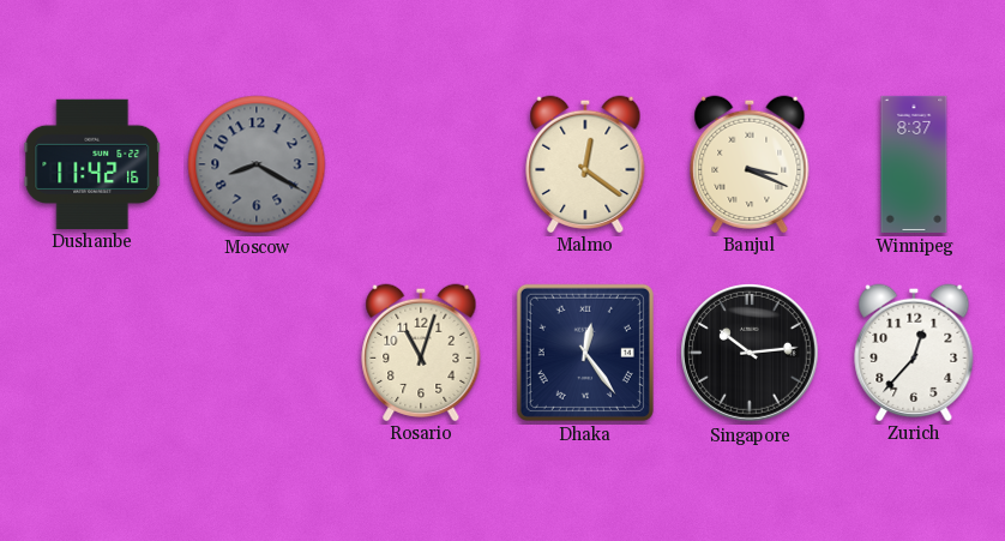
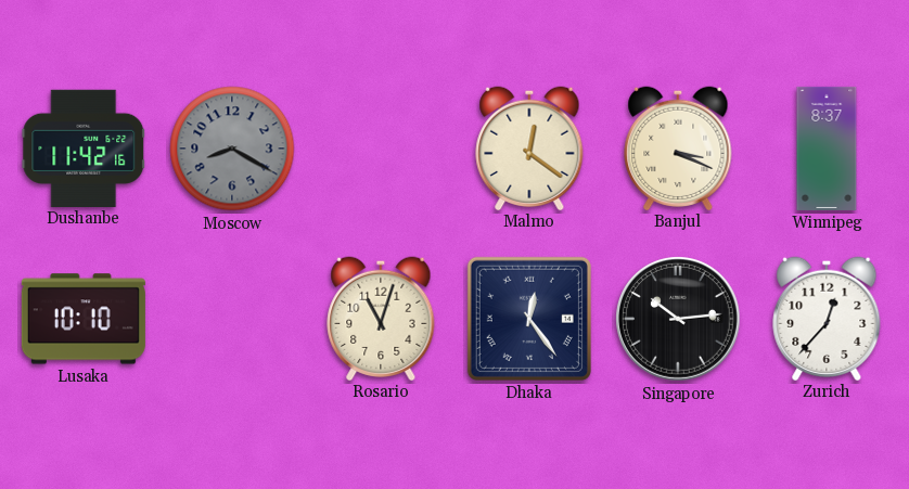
Lusaka: none -> 10:10 (84, 319)
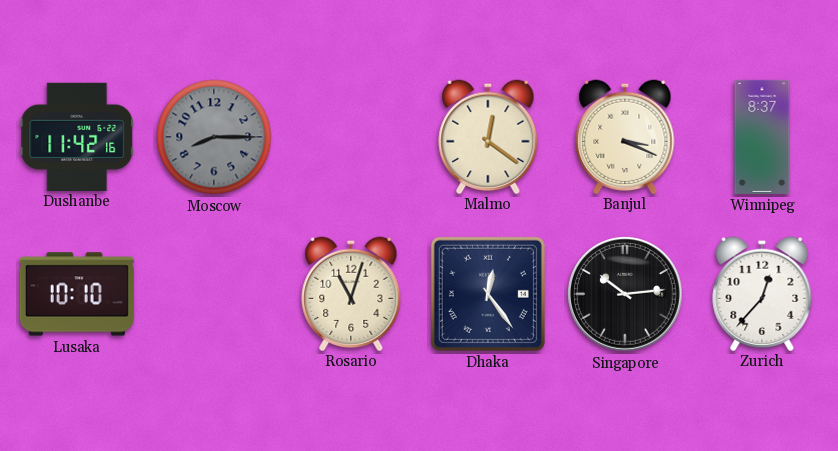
Moscow: 8:20 -> 8:15 (214, 137)
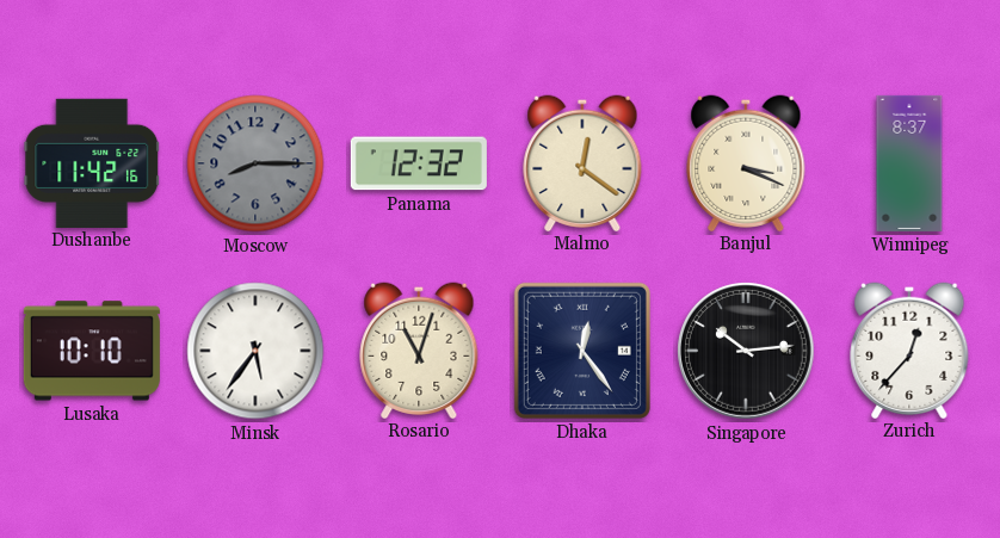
Panama: none -> 12:32 (419, 163)
Minsk: none -> 5:36 (255, 351)
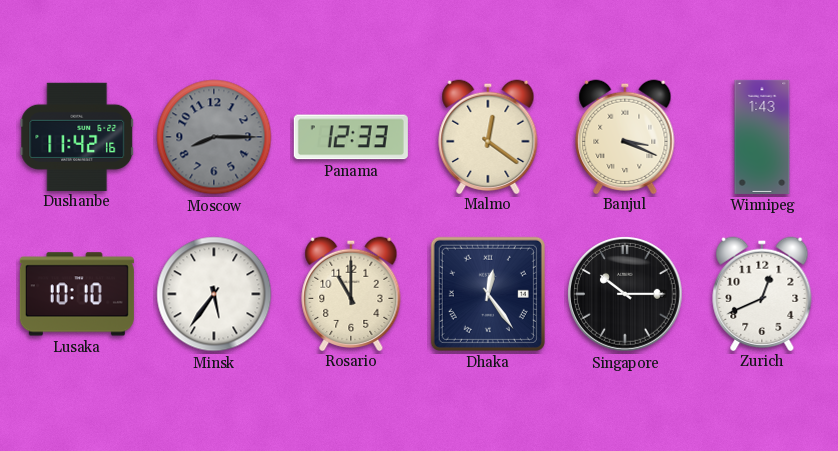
Panama: 12:32 -> 12:33 (351, 137)
Winnipeg: 8:37 -> 1:43 (762, 137)
Rosario: 11:03 -> 11:00 (351, 293)
Singapore: 10:14 -> 10:15 (626, 295)
Zurich: 12:37 -> 12:41 (762, 293)
